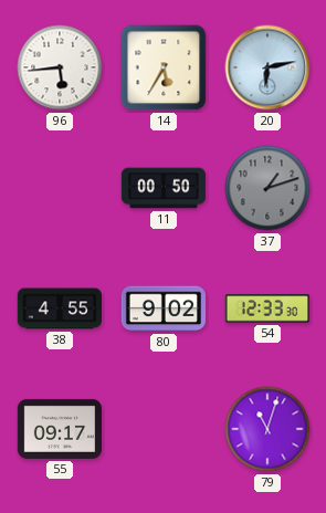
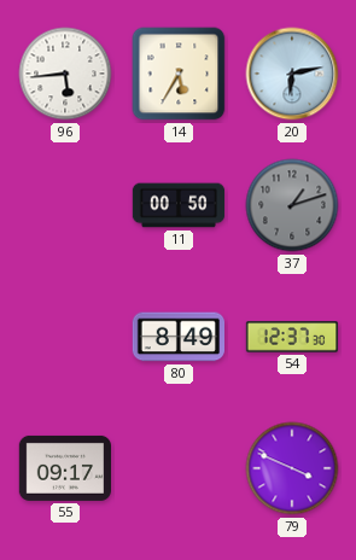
38: 4:55 -> none (59, 308)
80: 9:02 -> 8:49 (177, 337)
54: 12:33 -> 12:37 (292, 337)
79: 11:03 -> 3:49 (292, 468)
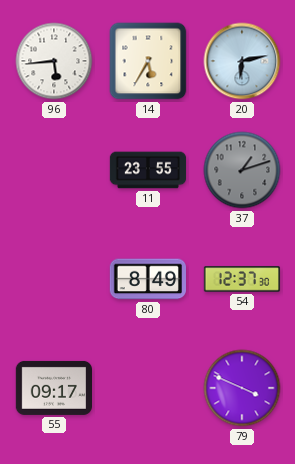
11: 00:50 -> 23:55 (148, 170)
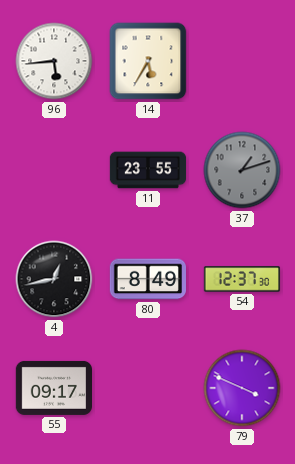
20: 6:13 -> none (242, 61)
4: none -> 12:43 (54, 279)
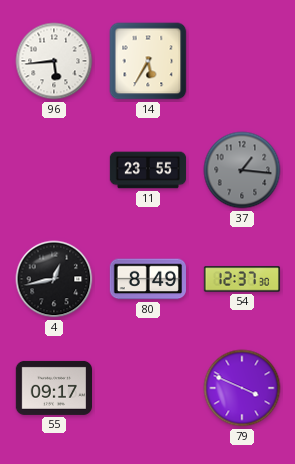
37: 1:12 -> 1:16 (242, 170)
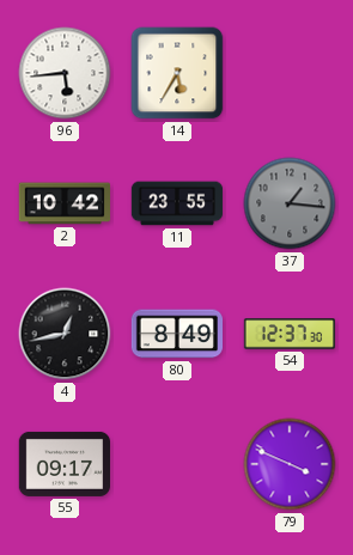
2: none -> 10:42 (65, 203)
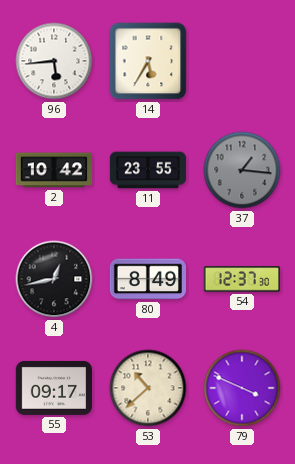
53: none -> 10:38 (148, 388)
